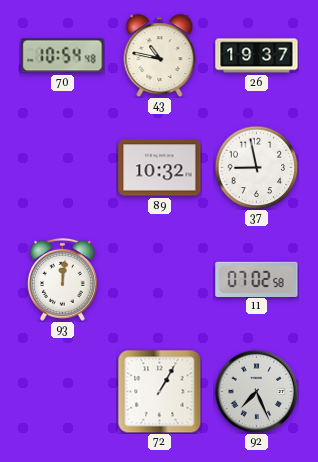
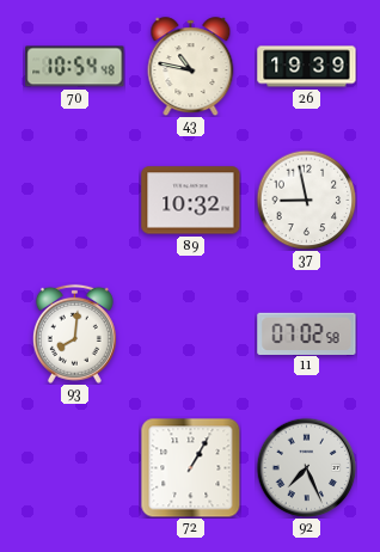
26: 19:37 -> 19:39 (307, 67)
93: 12:01 -> 8:01 (74, 333)
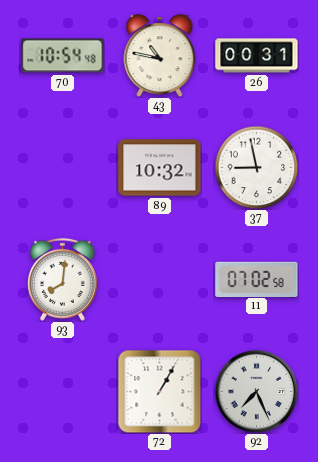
26: 19:39 -> 00:31 (257, 56)
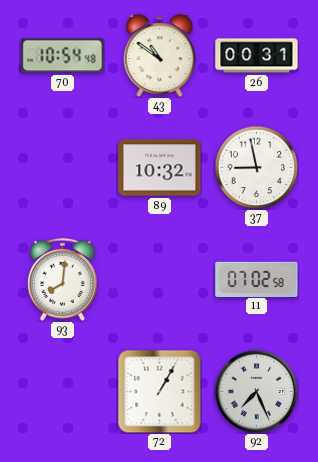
43: 10:47 -> 10:51 (160, 56)
